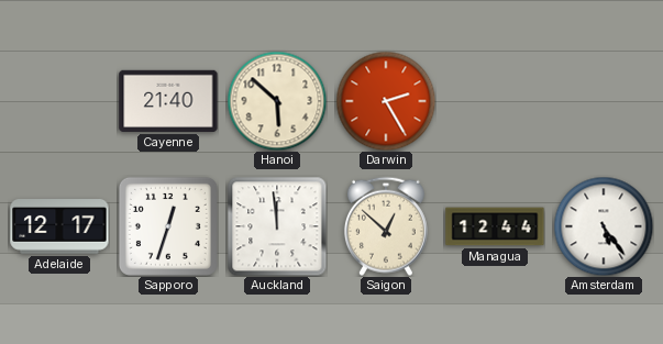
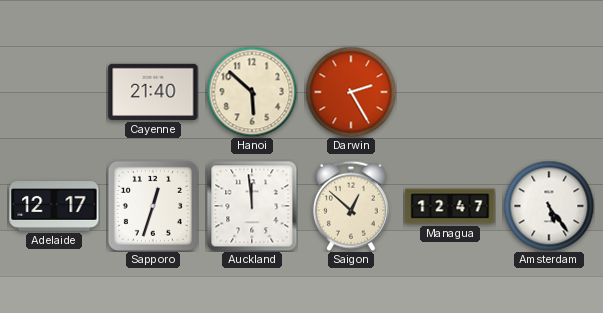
Managua: 12:44 -> 12:47 (450, 206)
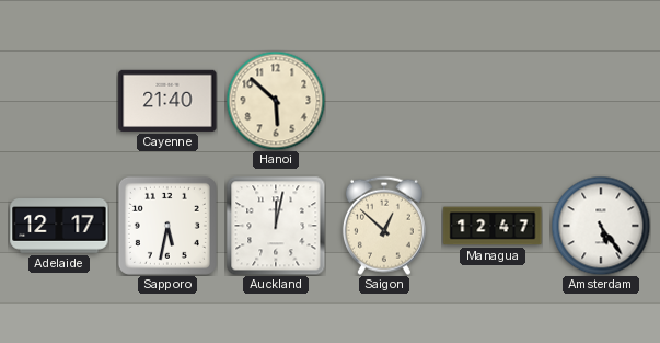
Darwin: 2:25 -> none (351, 92)
Sapporo: 12:33 -> 5:32 (167, 226)
Auckland: 11:59 -> 12:02 (276, 226)
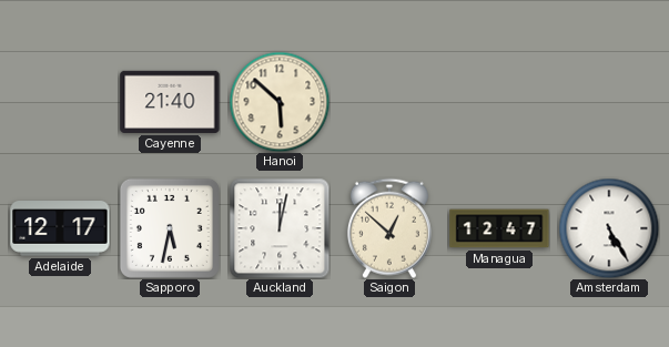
Amsterdam: 5:24 -> 5:25 (609, 228)
